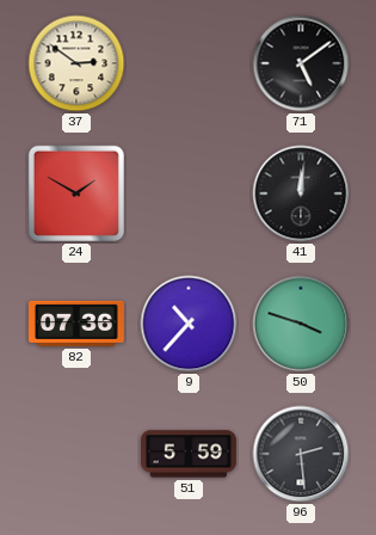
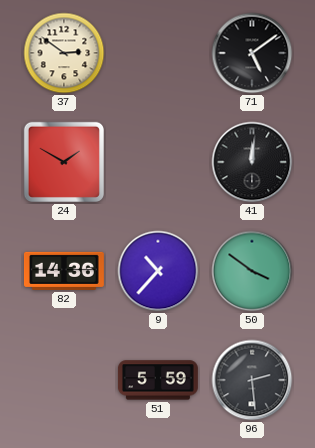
82: 07:36 -> 14:36 (64, 271)
50: 3:48 -> 3:51 (252, 271)
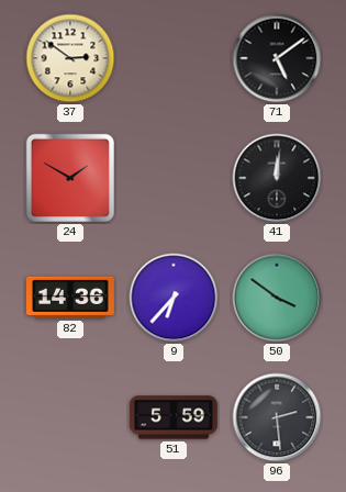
9: 10:37 -> 6:37 (174, 298)
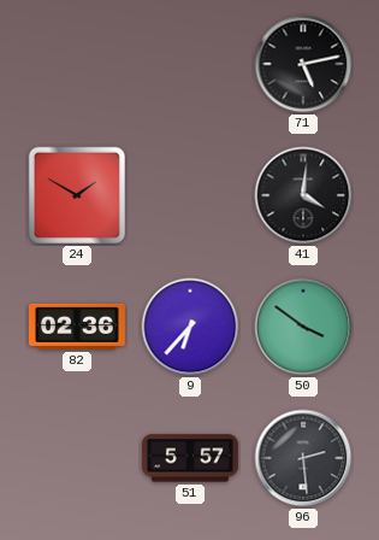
37: 2:51 -> none (70, 58)
71: 5:09 -> 5:13 (303, 64)
41: 12:01 -> 4:01 (303, 195)
82: 14:36 -> 02:36 (77, 327)
51: 5:59 -> 5:57 (190, 458)
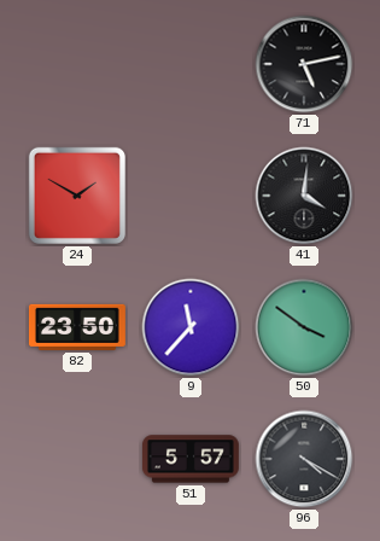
82: 02:36 -> 23:50 (77, 327)
9: 6:37 -> 11:37 (191, 327)
96: 2:29 -> 4:20 (304, 459)
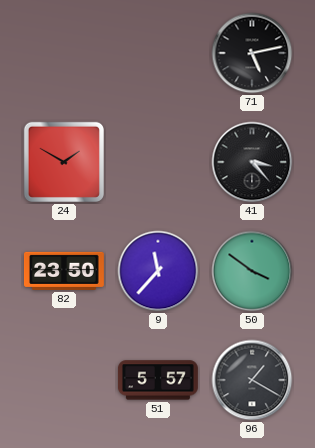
41: 4:01 -> 3:23 (252, 162)
96: 4:20 -> 1:20 (252, 380)
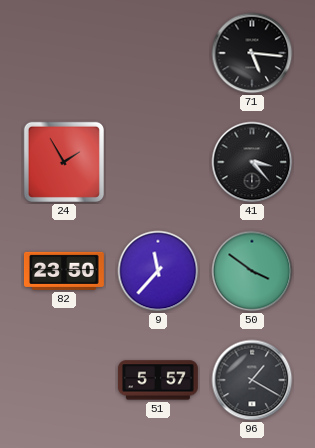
71: 5:13 -> 5:16 (252, 53)
24: 1:50 -> 1:55 (64, 162)
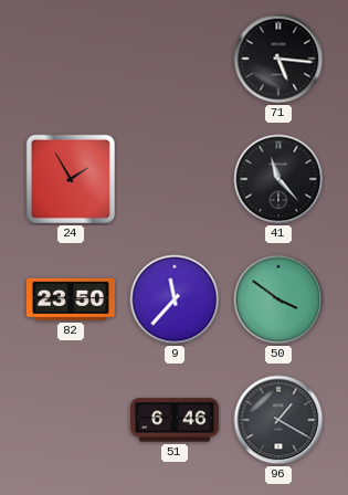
41: 3:23 -> 11:23 (278, 179)
51: 5:57 -> 6:46 (175, 420)
